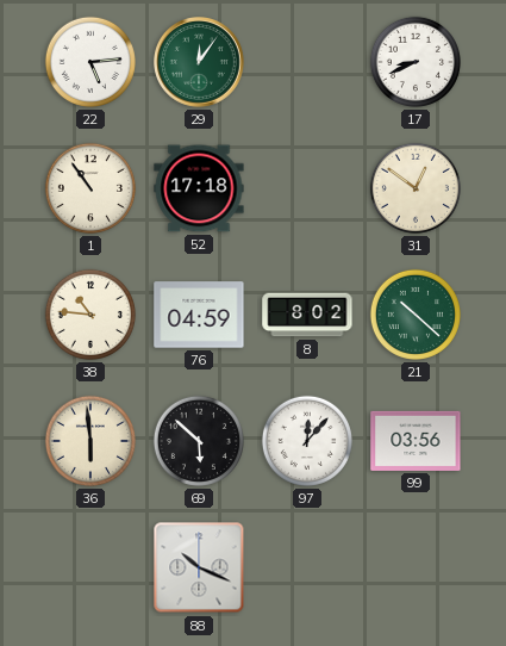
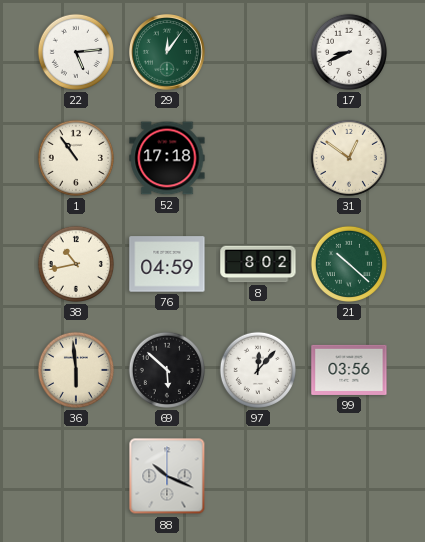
38: 10:46 -> 10:43 (76, 264)
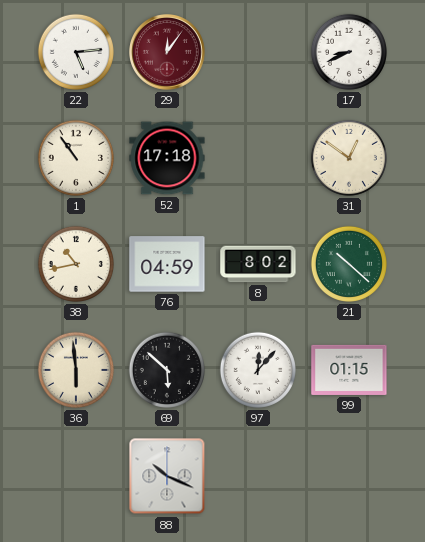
29 dial: green -> burgundy (167, 52)
99: 03:56 -> 01:15 (349, 370)
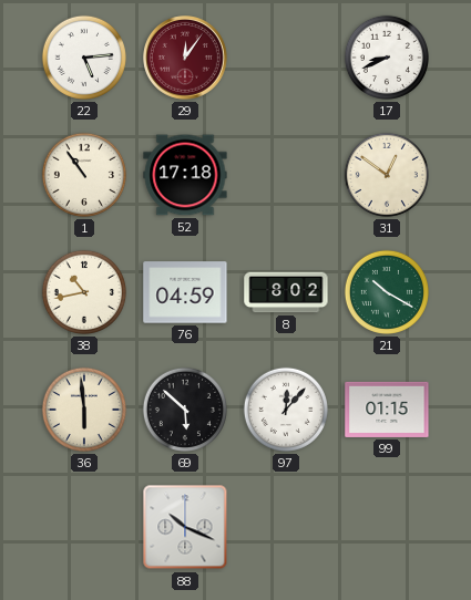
21: 10:22 -> 10:20 (387, 292)
